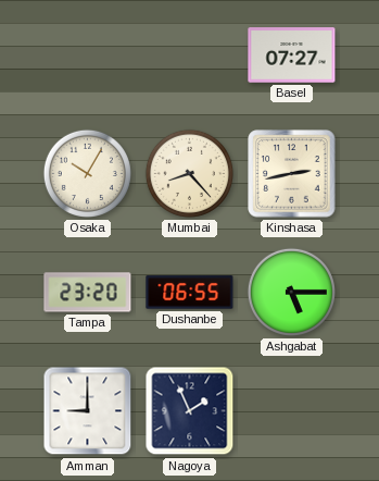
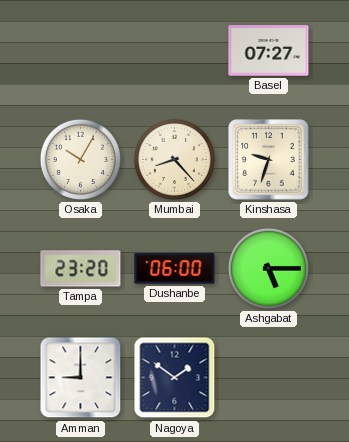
Kinshasa: 2:43 -> 9:33 (269, 160)
Dushanbe: 06:55 -> 06:00 (175, 269)
Nagoya: 1:56 -> 1:51 (175, 378)
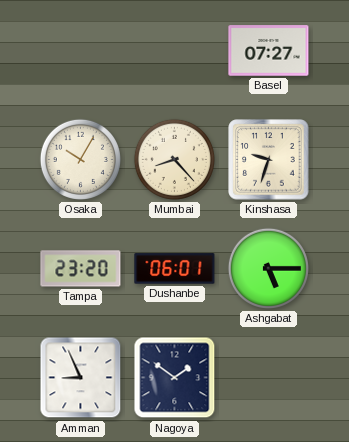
Dushanbe: 06:00 -> 06:01 (175, 269)
Amman: 9:00 -> 8:56 (81, 378)
